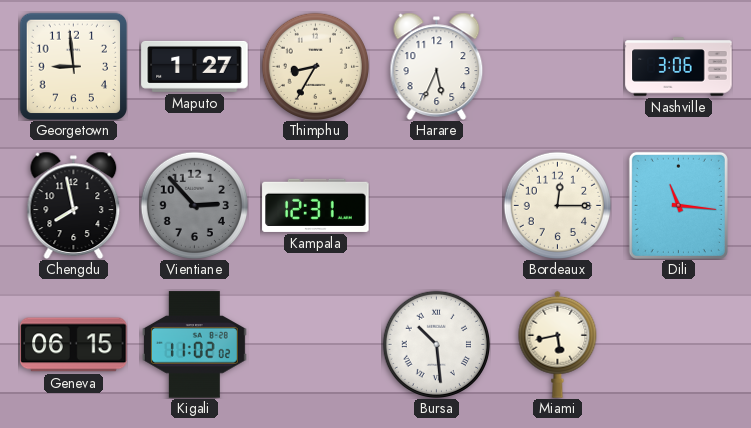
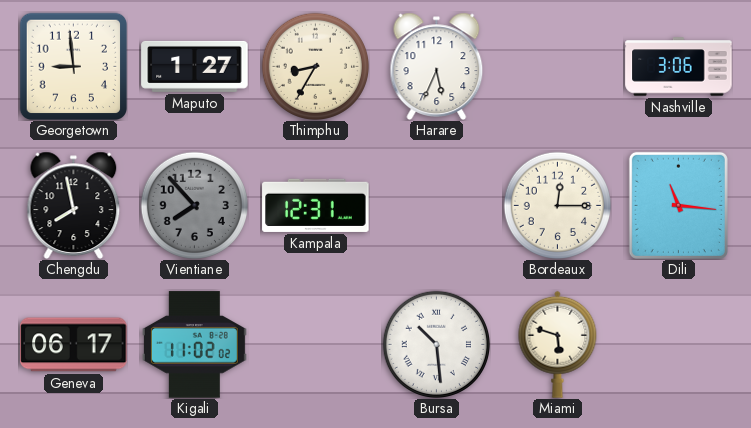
Vientiane: 2:53 -> 7:53 (194, 205)
Geneva: 06:15 -> 06:17 (74, 345)
Miami: 5:43 -> 5:48 (558, 344)
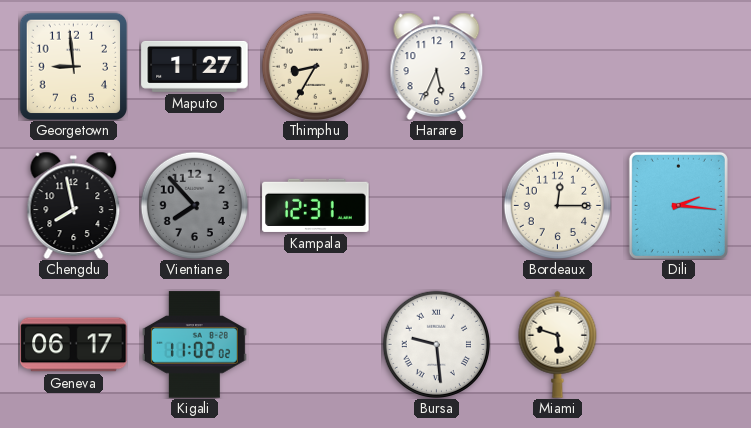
Nashville: 3:06 -> none (679, 67)
Dili: 11:16 -> 2:16 (678, 205)
Bursa: 10:29 -> 9:29 (436, 344)
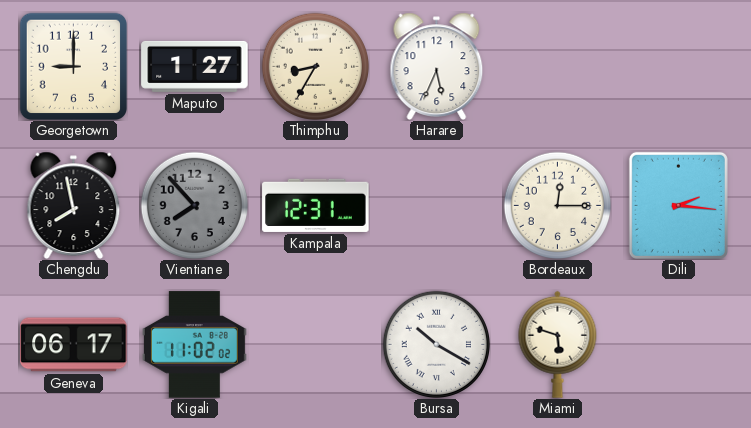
Georgetown: 8:59 -> 9:00 (73, 66)
Bursa: 9:29 -> 10:20 (436, 344)
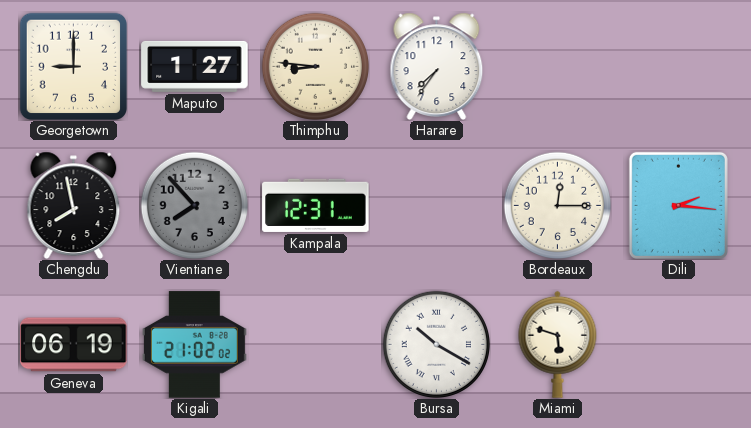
Thimphu: 8:35 -> 8:46 (315, 66)
Harare: 5:34 -> 7:36 (437, 66)
Geneva: 06:17 -> 06:19 (74, 345)
Kigali: 11:02 -> 21:02 (194, 345)
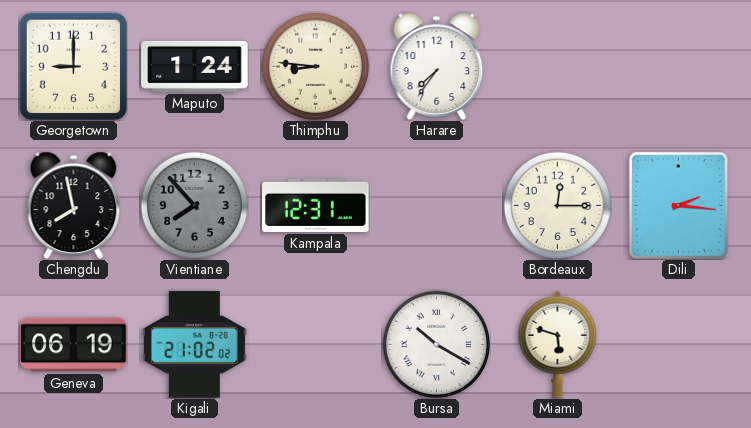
Maputo: 1:27 -> 1:24 (195, 66)
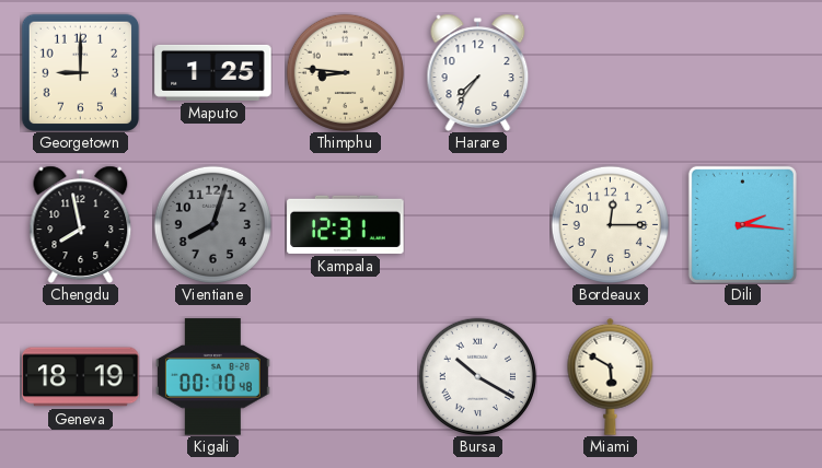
Maputo: 1:24 -> 1:25 (213, 72)
Vientiane: 7:53 -> 8:03 (212, 224)
Geneva: 06:19 -> 18:19 (81, 377)
Kigali: 21:02 -> 00:10 (212, 377)
Miami: 5:48 -> 5:50 (611, 376)
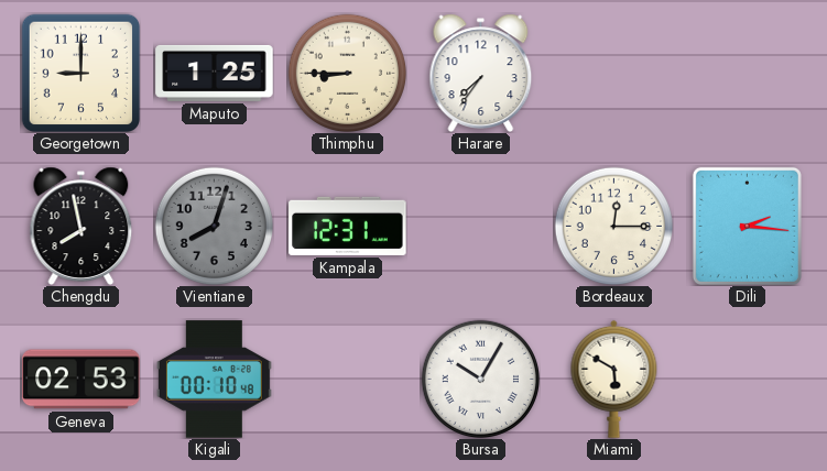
Thimphu: 8:46 -> 8:45 (347, 73)
Geneva: 18:19 -> 02:53 (81, 380)
Bursa: 10:20 -> 10:05 (480, 379)
